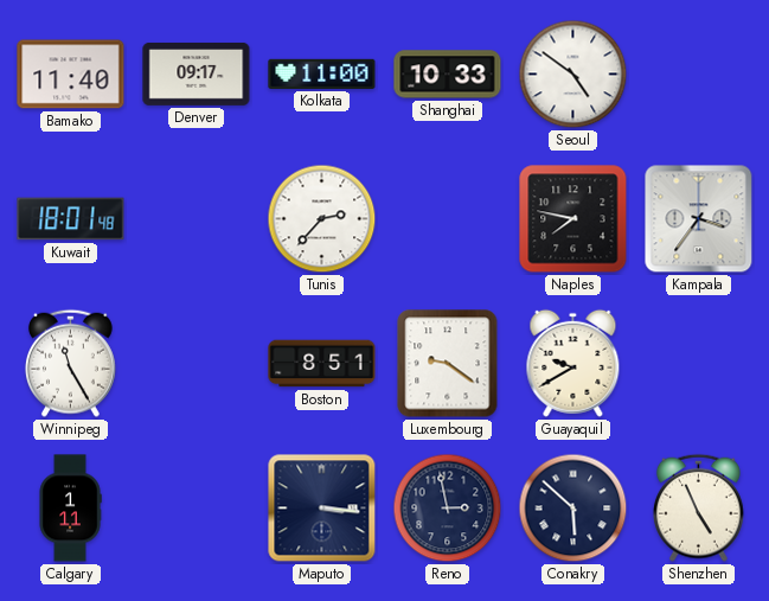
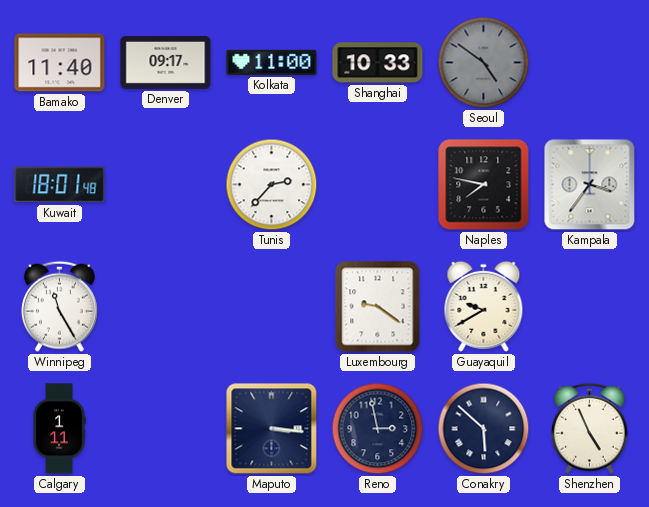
Seoul dial: white -> grey (484, 63)
Boston: 8:51 -> none (322, 364)
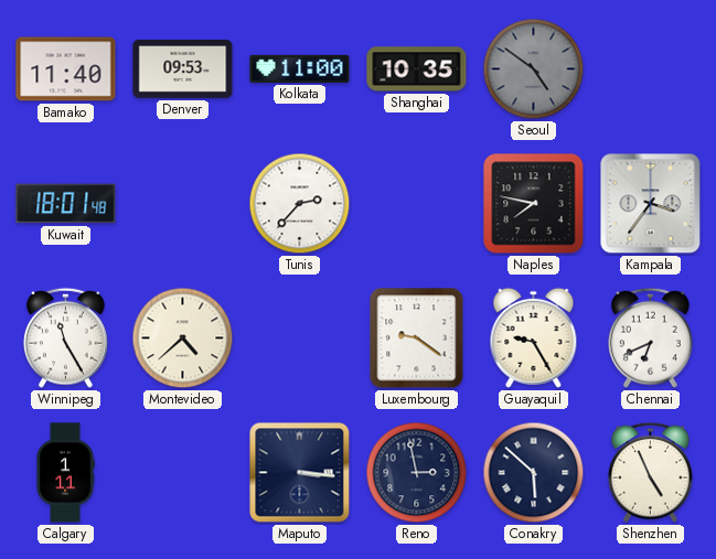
Denver: 09:17 -> 09:53 (183, 68)
Shanghai: 10:33 -> 10:35 (417, 69)
Montevideo: none -> 4:38 (183, 338)
Guayaquil: 9:40 -> 9:25 (534, 337)
Chennai: none -> 6:41 (650, 337)
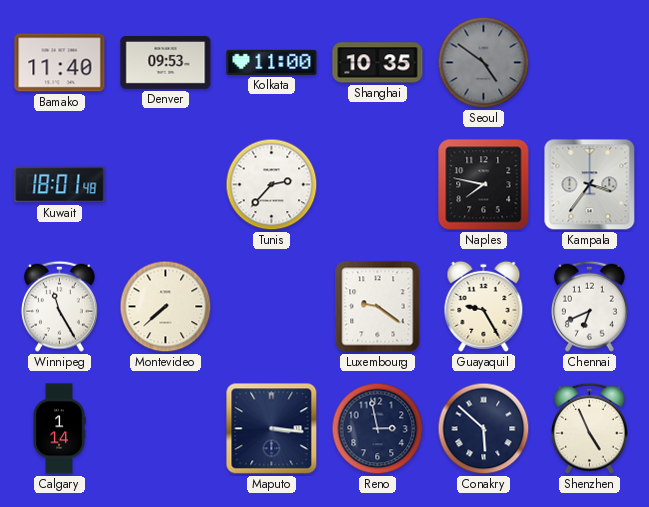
Montevideo: 4:38 -> 7:38 (166, 307)
Calgary: 1:11 -> 1:14 (59, 429)
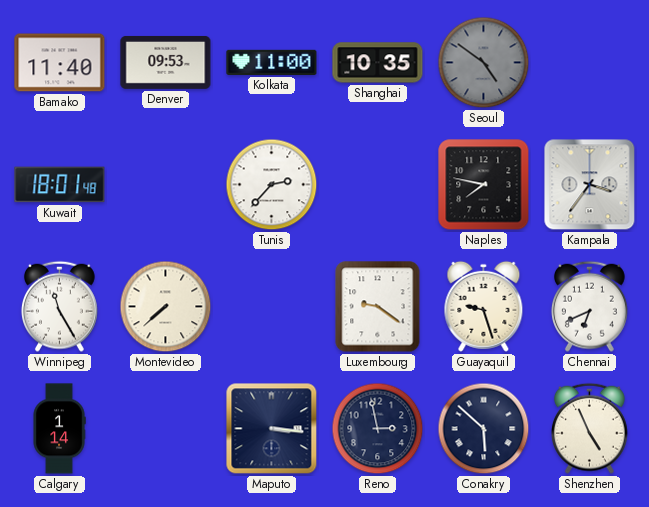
Guayaquil: 9:25 -> 9:27 (484, 306)
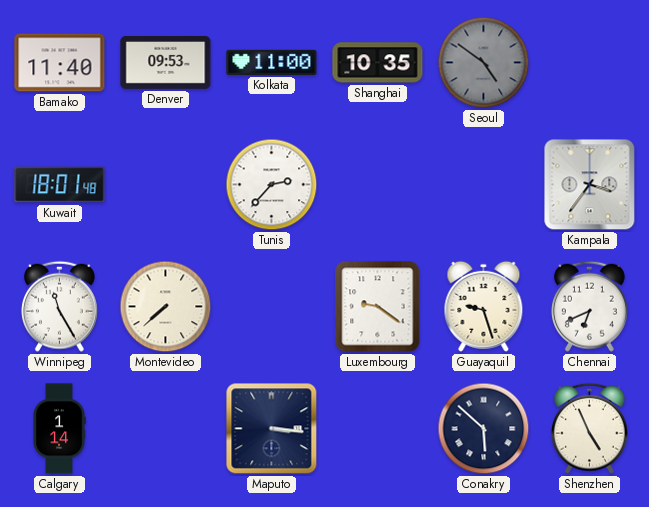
Naples: 7:47 -> none (484, 185)
Reno: 2:58 -> none (378, 429)
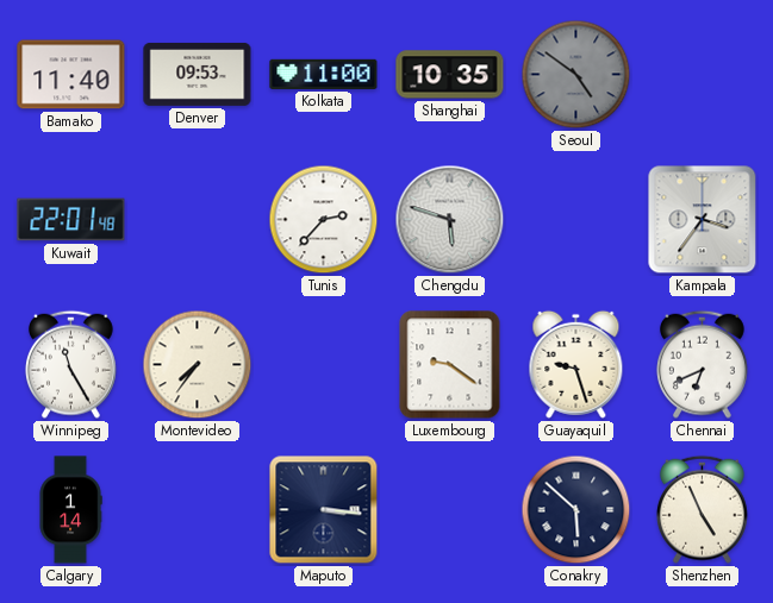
Kuwait: 18:01 -> 22:01 (71, 220)
Chengdu: none -> 5:48 (450, 220)
Montevideo: 7:38 -> 7:36 (198, 365)
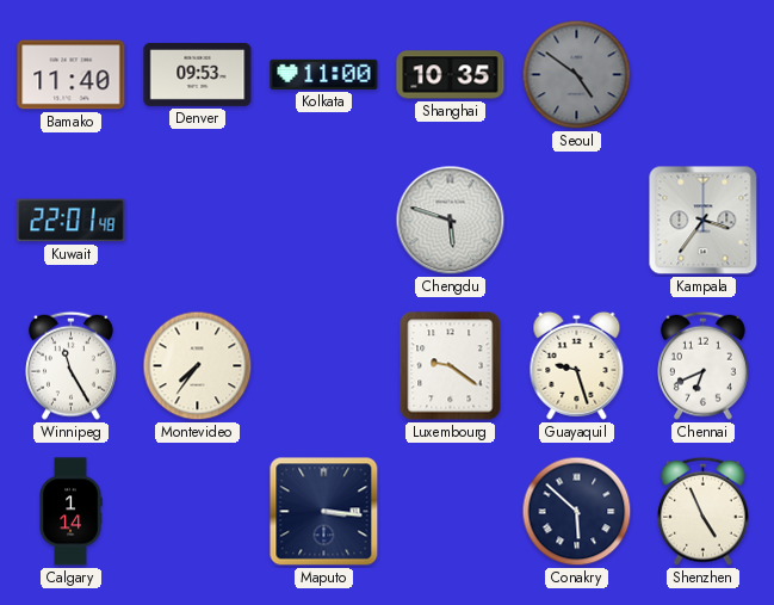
Tunis: 2:37 -> none (324, 220)
